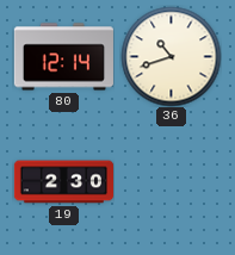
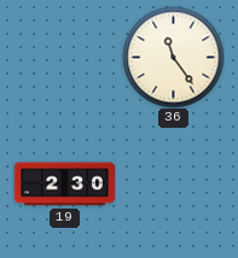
80: 12:14 -> none (63, 57)
36: 10:42 -> 11:24 (173, 57)
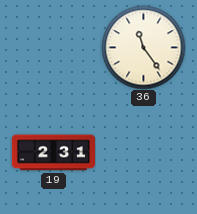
19: 2:30 -> 2:31 (53, 153)
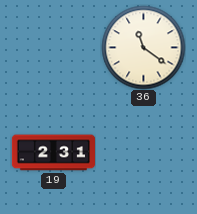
36: 11:24 -> 11:21 (143, 47)
